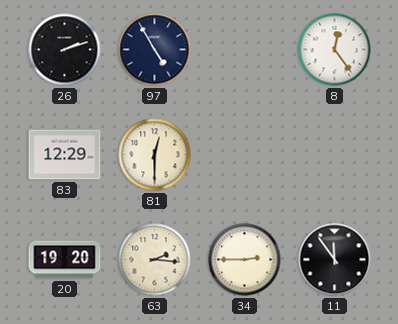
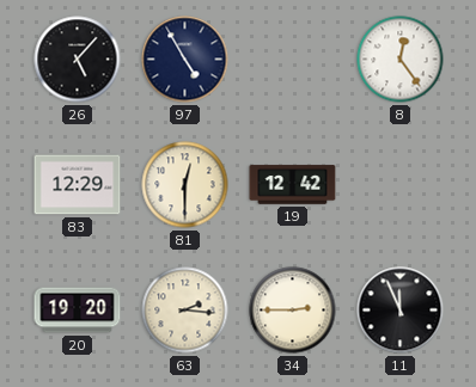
26: 2:12 -> 5:07 (78, 60)
19: none -> 12:42 (293, 185)
11: 11:54 -> 11:56 (401, 311)
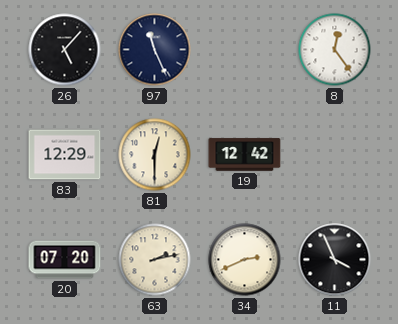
97: 4:55 -> 11:26 (155, 50)
20: 19:20 -> 07:20 (65, 260)
63: 2:16 -> 2:13 (155, 260)
34: 2:45 -> 2:41 (245, 260)
11: 11:56 -> 3:56 (335, 260)
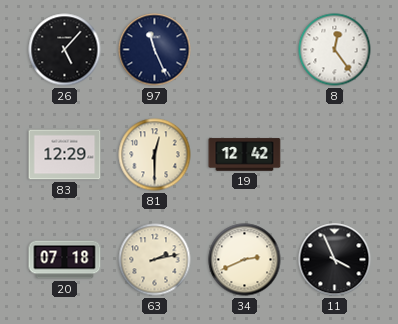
20: 07:20 -> 07:18 (65, 260)
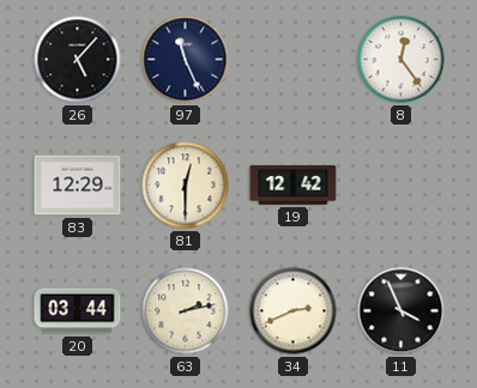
20: 07:18 -> 03:44 (78, 311)
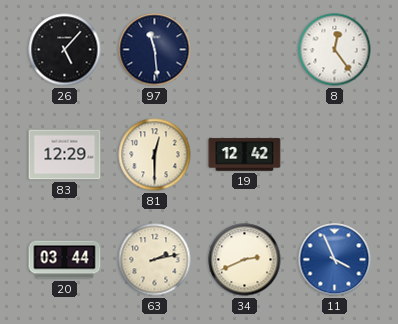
97: 11:26 -> 11:29 (155, 50)
11 dial: black -> blue (335, 260)
